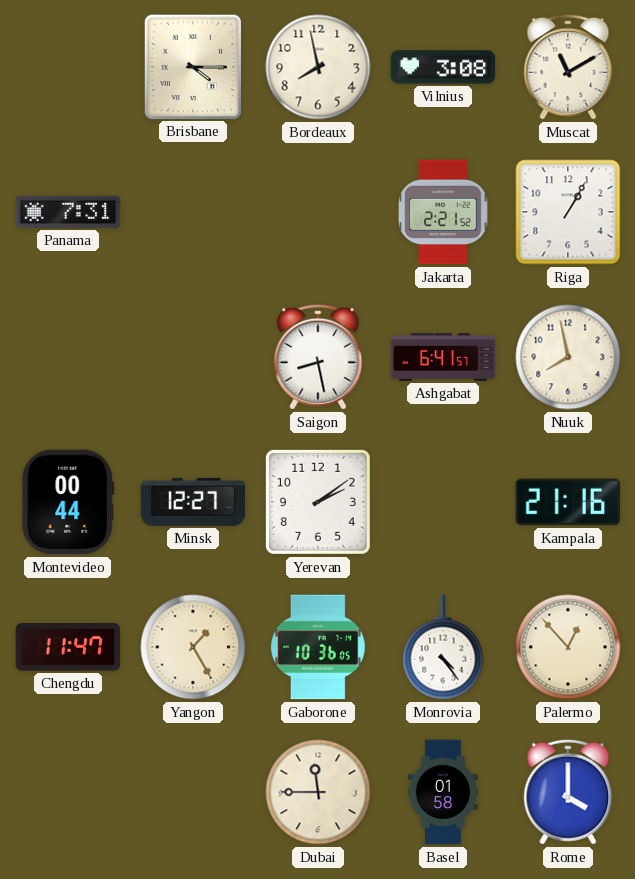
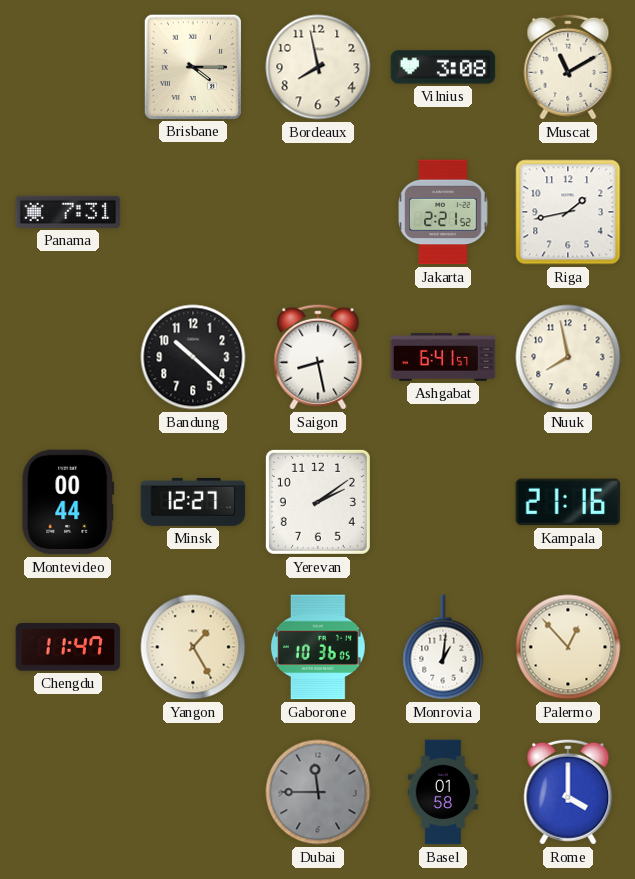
Riga: 1:05 -> 1:43 (568, 212)
Bandung: none -> 10:22 (193, 357)
Monrovia: 4:24 -> 1:01 (443, 647)
Dubai dial: cream -> grey (318, 792)
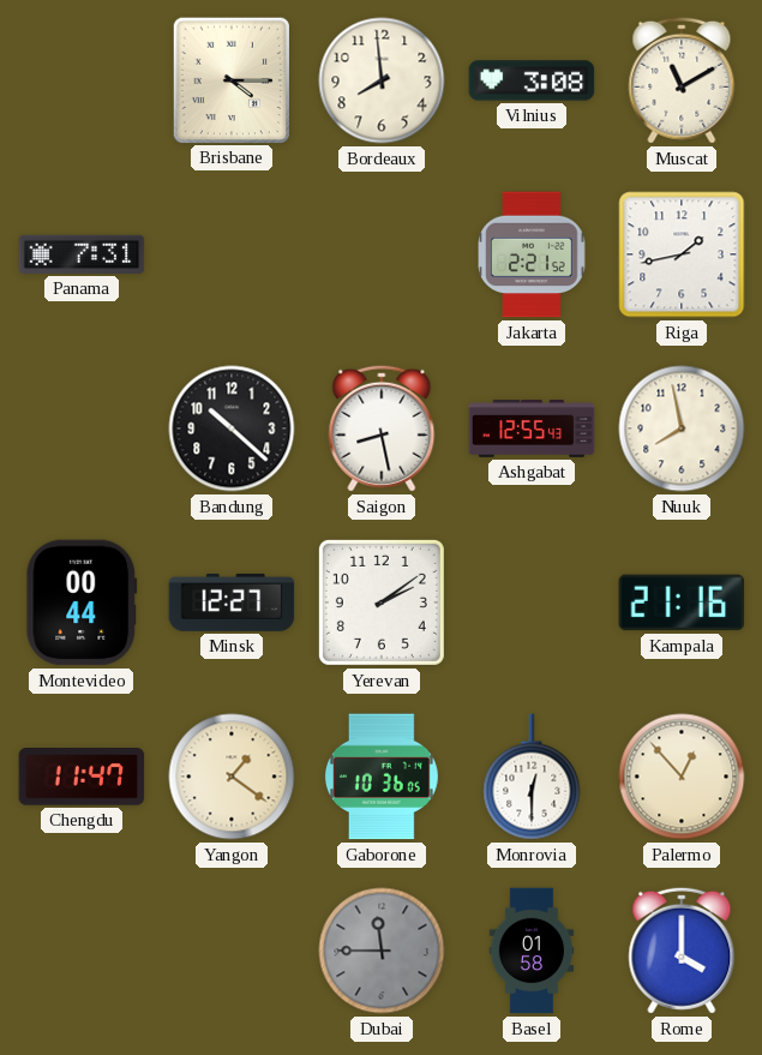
Bordeaux: 7:58 -> 7:59 (382, 80)
Ashgabat: 6:41 -> 12:55 (532, 428)
Yangon: 1:25 -> 1:21 (232, 777)
Monrovia: 1:01 -> 12:30 (532, 777)
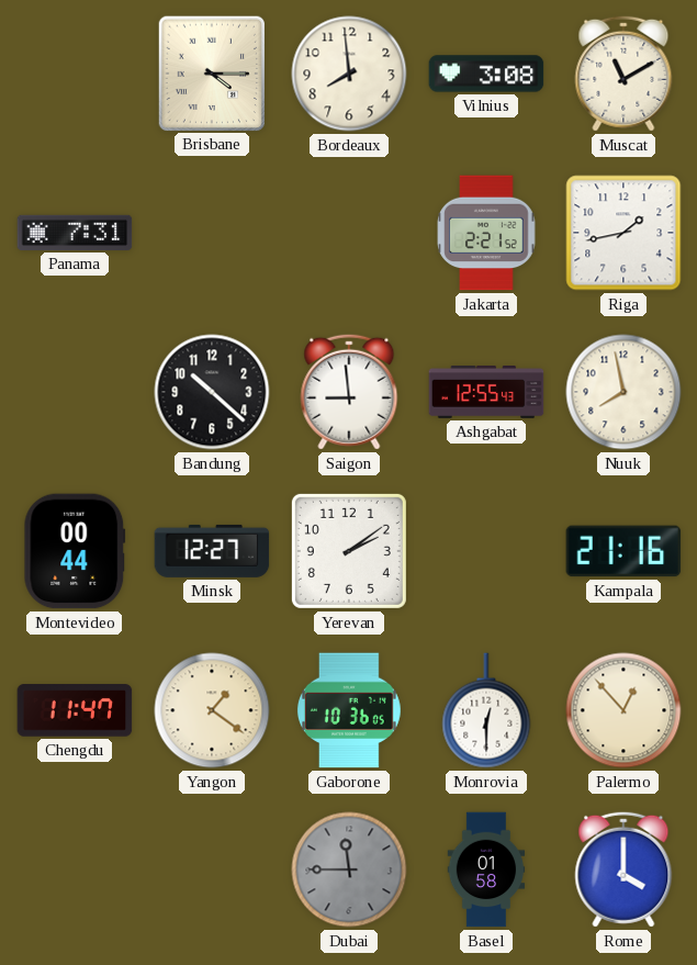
Saigon: 8:28 -> 8:59 (349, 392)
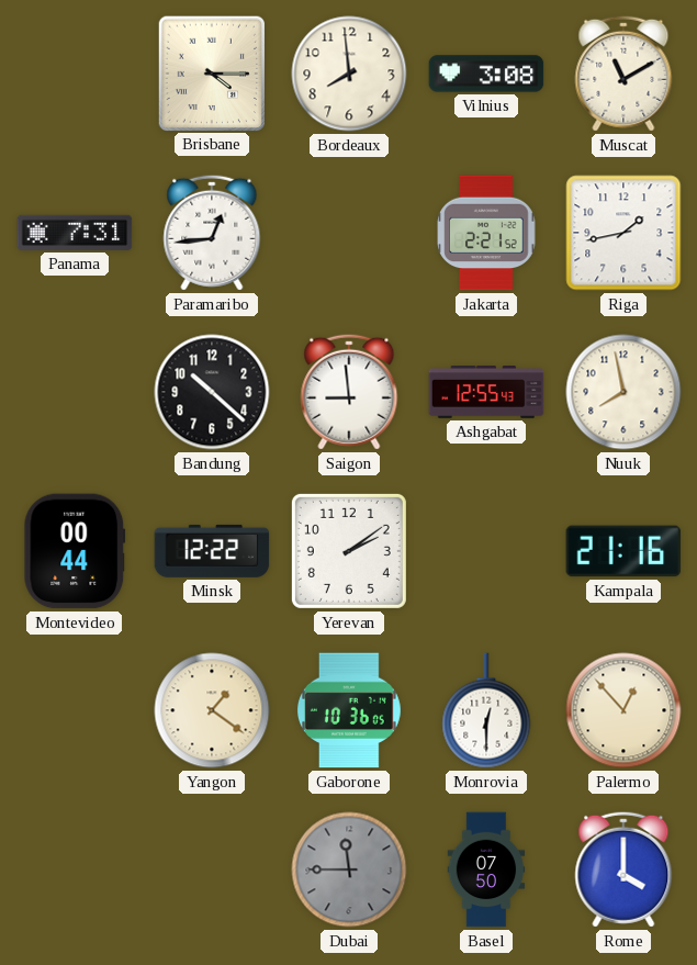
Paramaribo: none -> 12:44 (212, 233)
Minsk: 12:27 -> 12:22 (212, 551)
Chengdu: 11:47 -> none (75, 710)
Basel: 01:58 -> 07:50 (486, 869)
